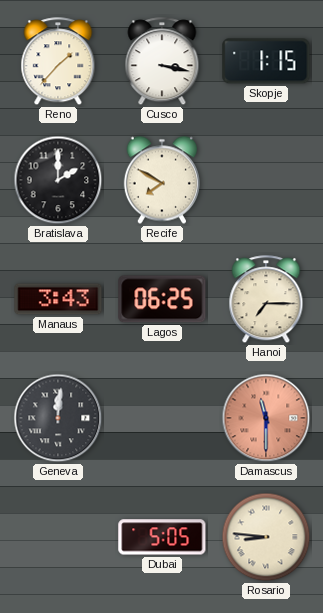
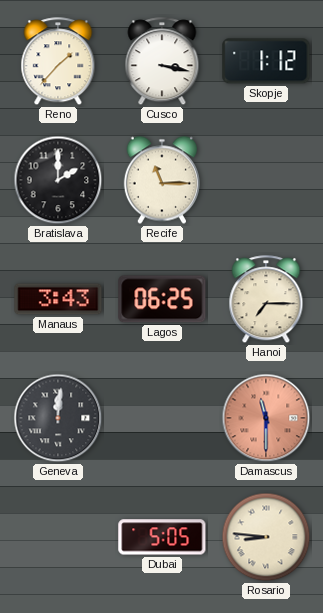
Skopje: 1:15 -> 1:12 (266, 61)
Recife: 7:50 -> 11:15 (162, 180)
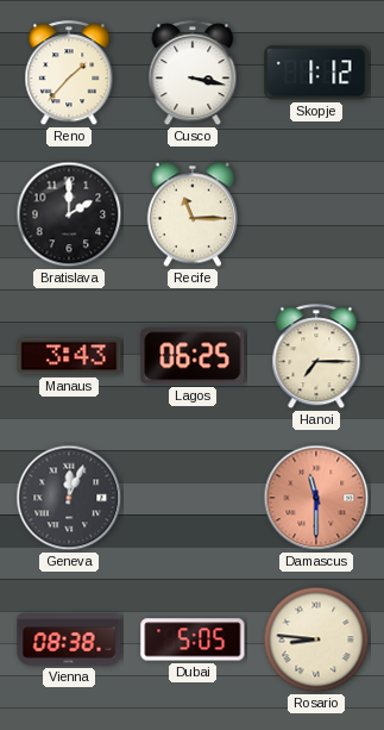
Geneva: 12:01 -> 12:04 (69, 498)
Vienna: none -> 08:38 (69, 639)
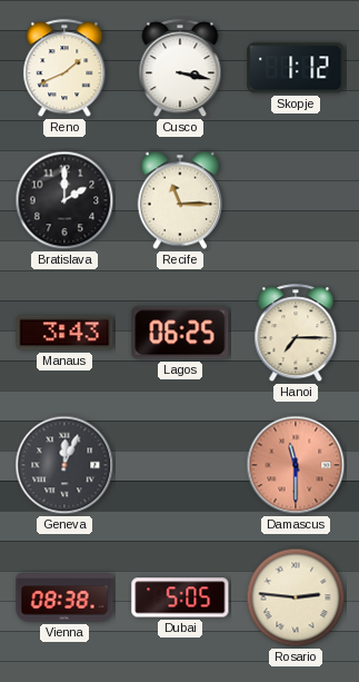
Reno: 1:37 -> 1:41 (64, 69)
Rosario: 8:46 -> 2:46 (296, 597)
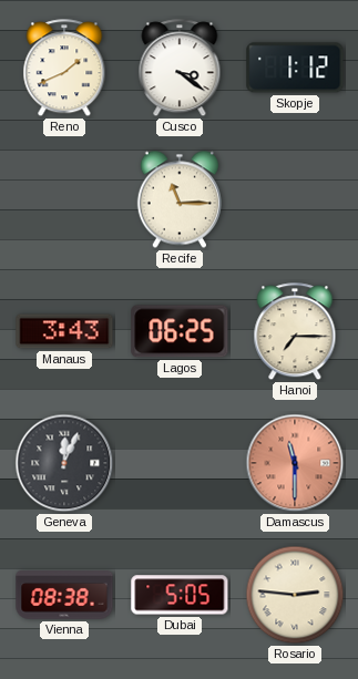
Cusco: 3:17 -> 3:21 (180, 69)
Bratislava: 2:00 -> none (64, 200)
